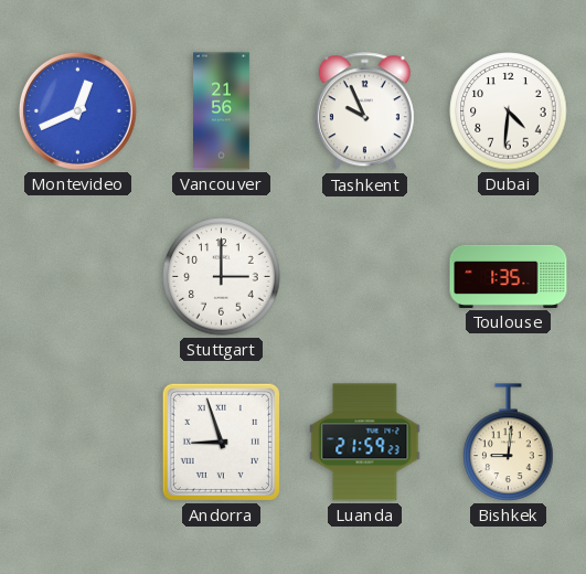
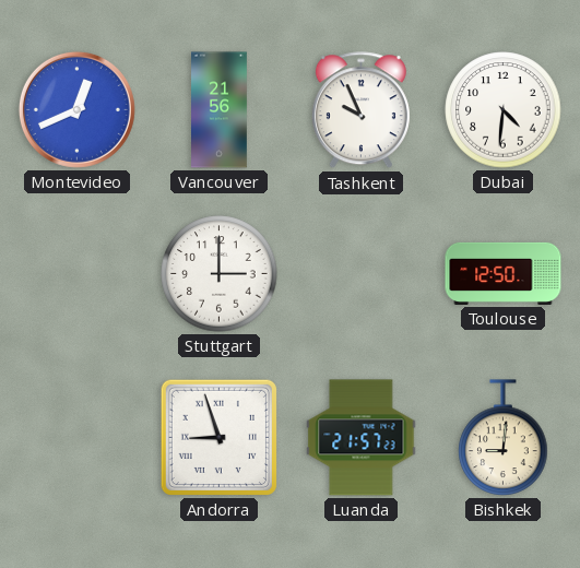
Toulouse: 1:35 -> 12:50 (504, 273)
Luanda: 21:59 -> 21:57 (362, 438)
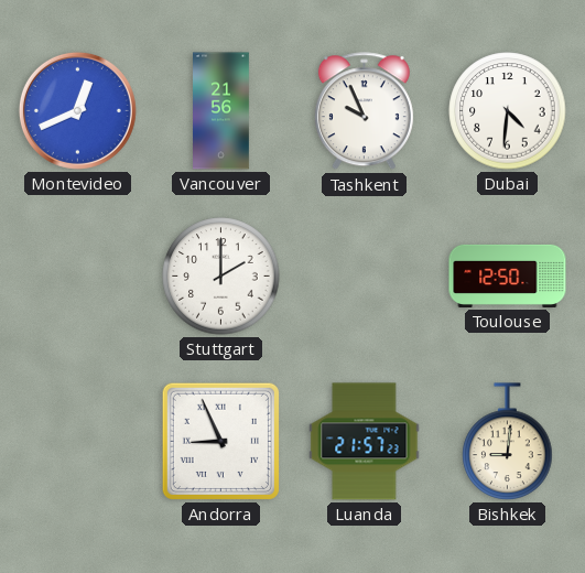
Stuttgart: 3:00 -> 2:00 (221, 277)
Andorra: 8:57 -> 8:56 (220, 441)
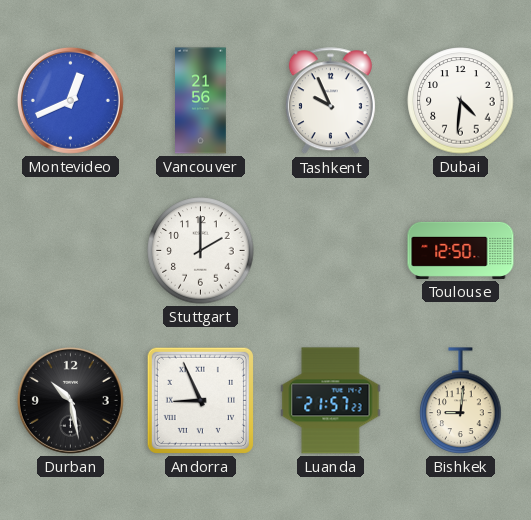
Durban: none -> 10:28 (70, 400)
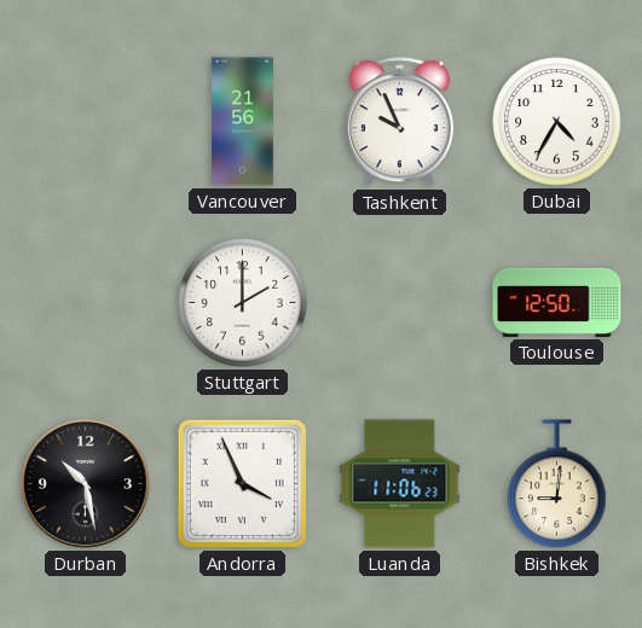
Montevideo: 12:41 -> none (70, 100)
Dubai: 4:31 -> 4:35 (557, 122)
Andorra: 8:56 -> 3:56 (242, 483)
Luanda: 21:57 -> 11:06 (400, 484)
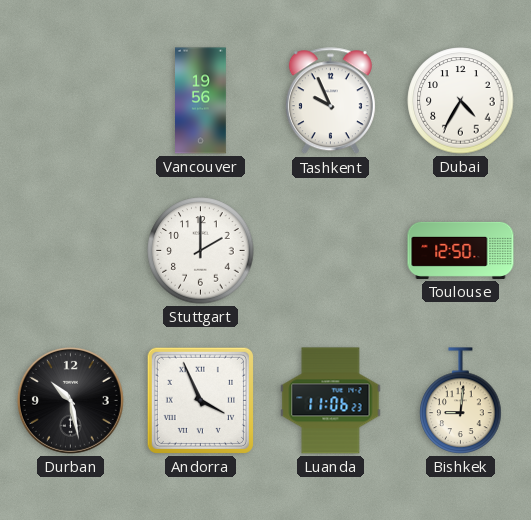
Vancouver: 21:56 -> 19:56 (201, 101)
